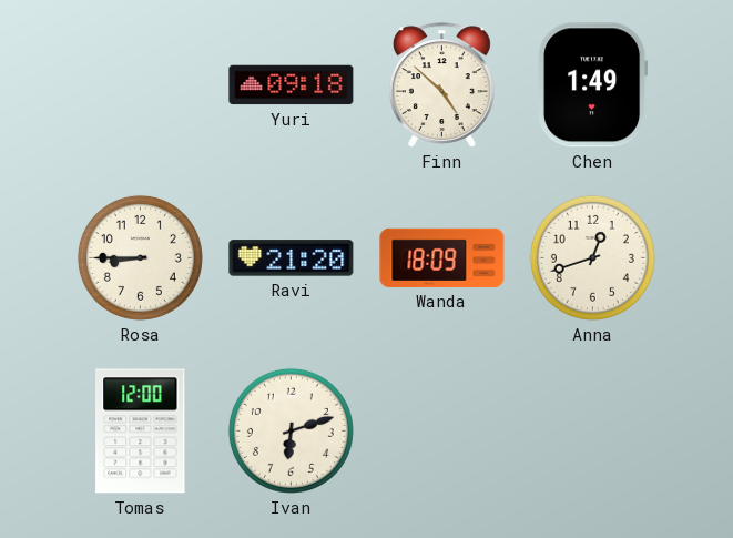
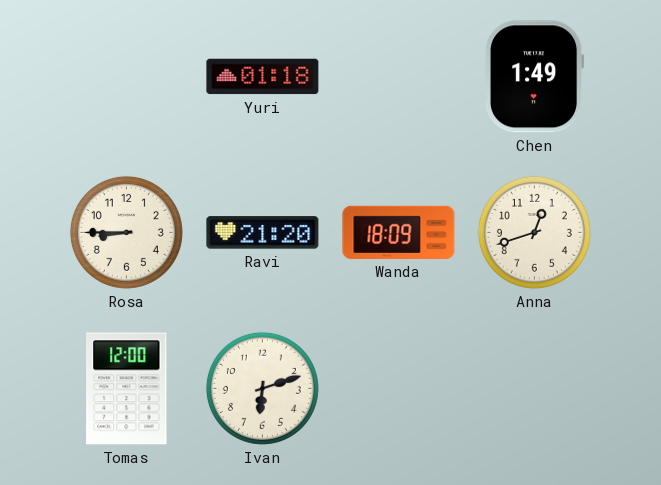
Yuri: 09:18 -> 01:18 (263, 77)
Finn: 4:52 -> none (442, 85)
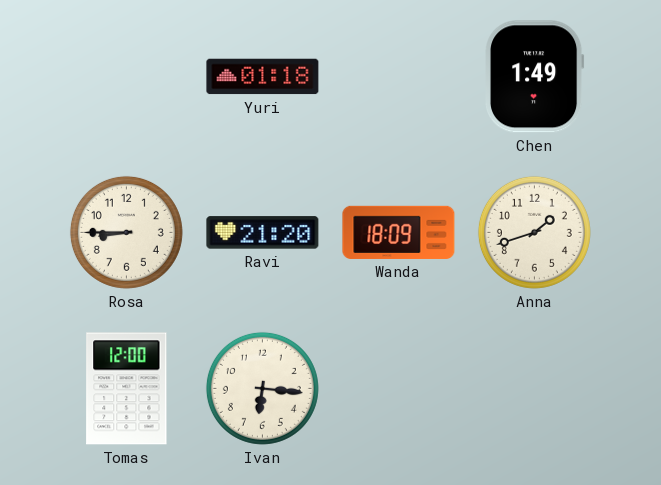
Anna: 12:42 -> 1:42 (534, 232)
Ivan: 6:12 -> 6:16 (262, 388)
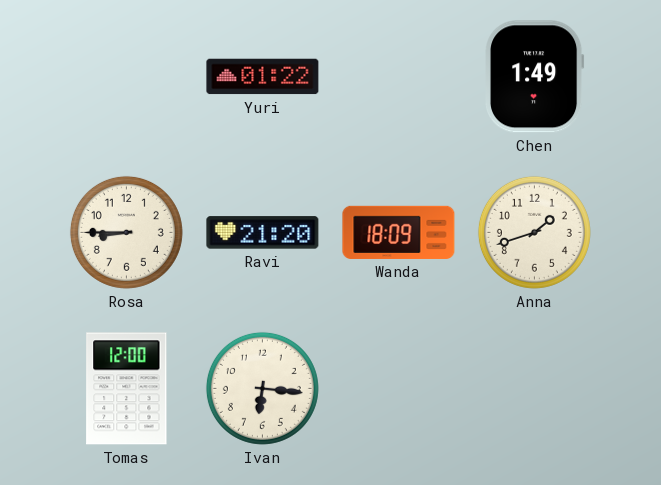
Yuri: 01:18 -> 01:22 (263, 77)
